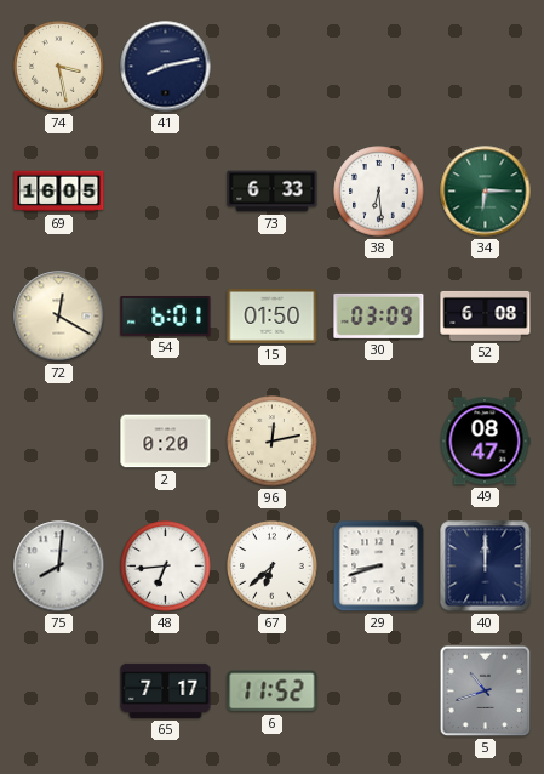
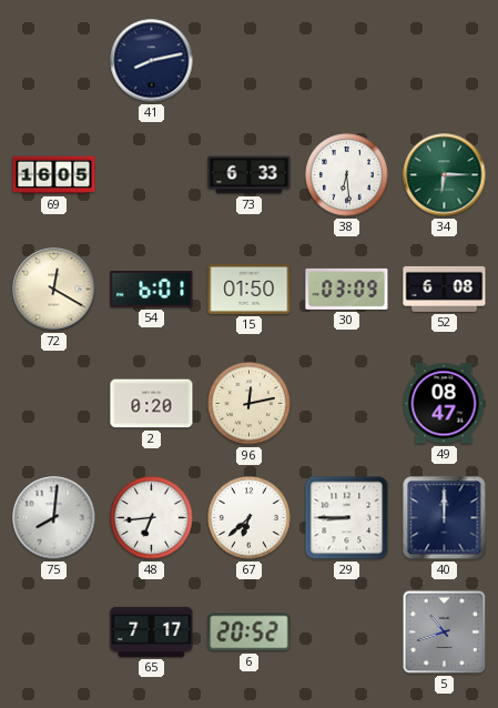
74: 3:28 -> none (59, 67)
29: 8:42 -> 8:45 (347, 518)
6: 11:52 -> 20:52 (250, 633)
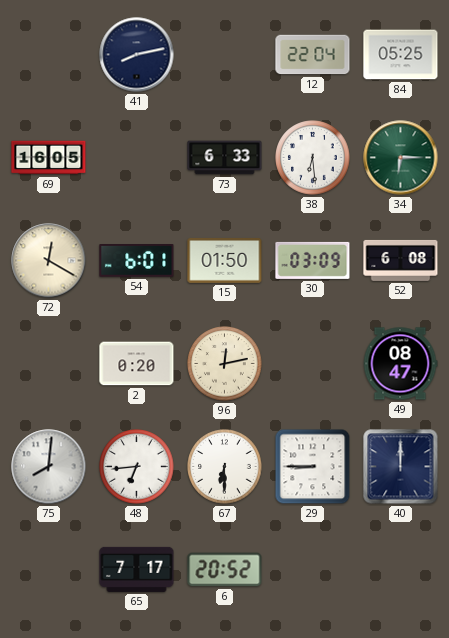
12: none -> 22:04 (313, 55)
84: none -> 05:25 (401, 55)
67: 6:38 -> 6:30 (225, 467)
5: 10:42 -> none (445, 633)
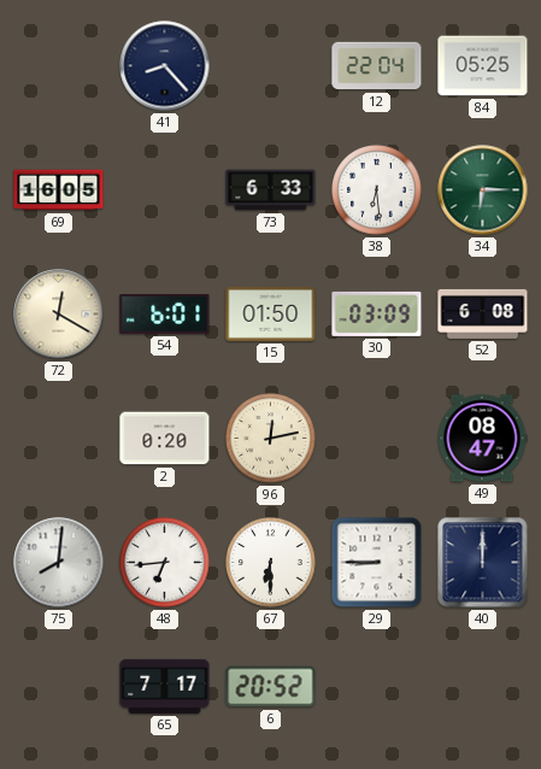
41: 8:13 -> 8:23 (165, 66)
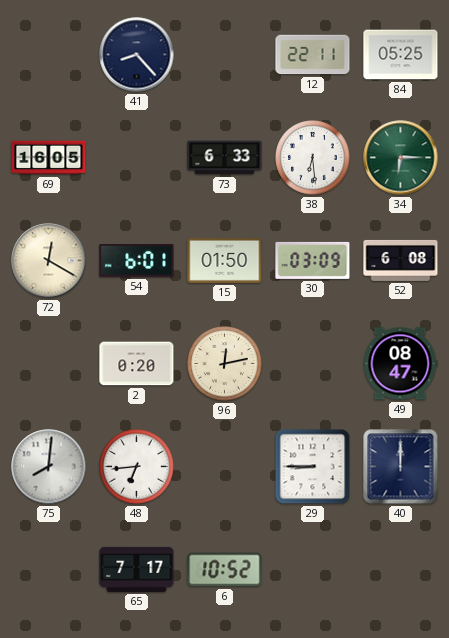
12: 22:04 -> 22:11 (313, 55)
67: 6:30 -> none (271, 563)
6: 20:52 -> 10:52 (225, 570)
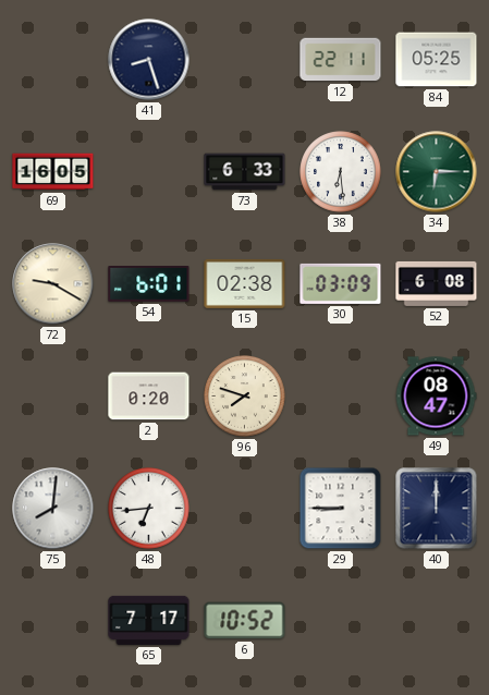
41: 8:23 -> 8:27 (149, 60)
72: 12:20 -> 9:20 (53, 284)
15: 01:50 -> 02:38 (245, 283)
96: 12:13 -> 7:48 (245, 397)
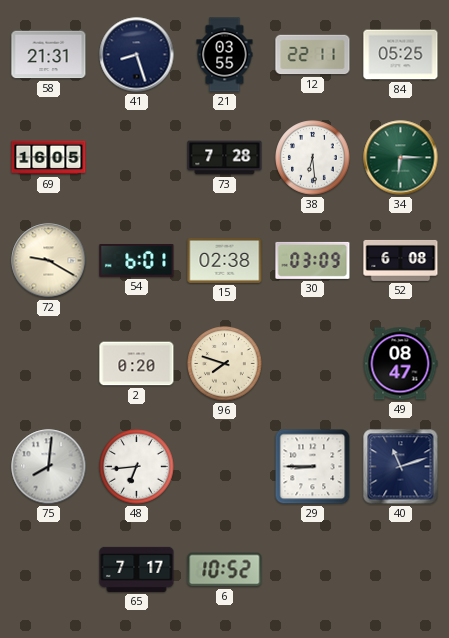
58: none -> 21:31 (49, 55)
21: none -> 03:55 (225, 55)
73: 6:33 -> 7:28 (225, 158)
40: 12:00 -> 11:12 (401, 467)
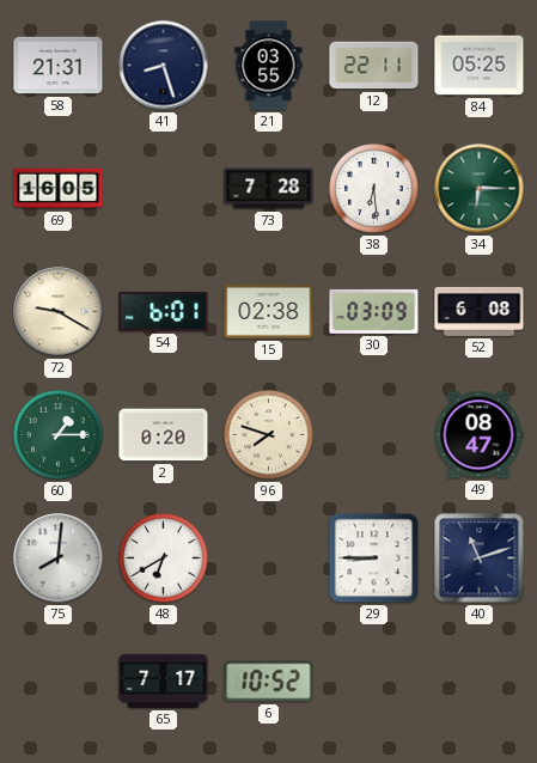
60: none -> 1:15 (59, 435)
48: 6:44 -> 6:40 (164, 558)
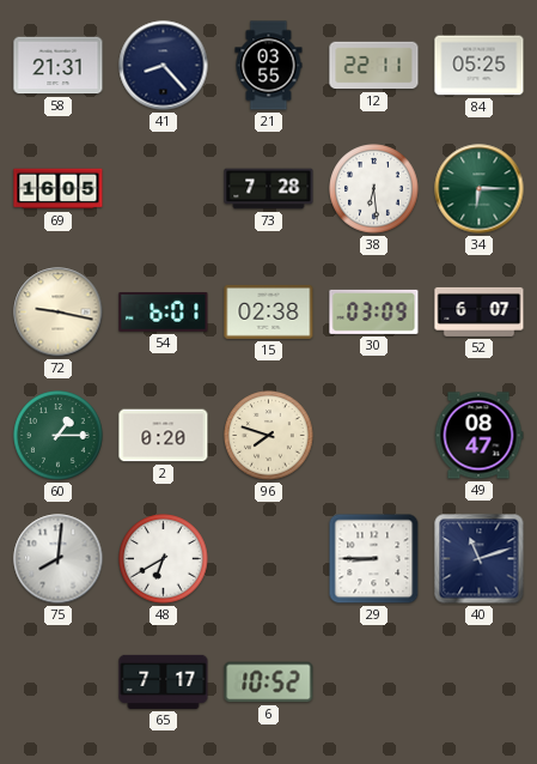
41: 8:27 -> 8:23 (164, 66)
72: 9:20 -> 9:17 (59, 313)
52: 6:08 -> 6:07 (480, 311)
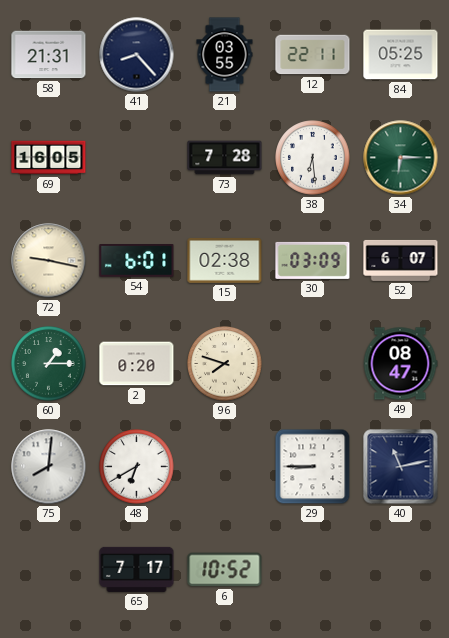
40: 11:12 -> 11:13 (401, 467)
